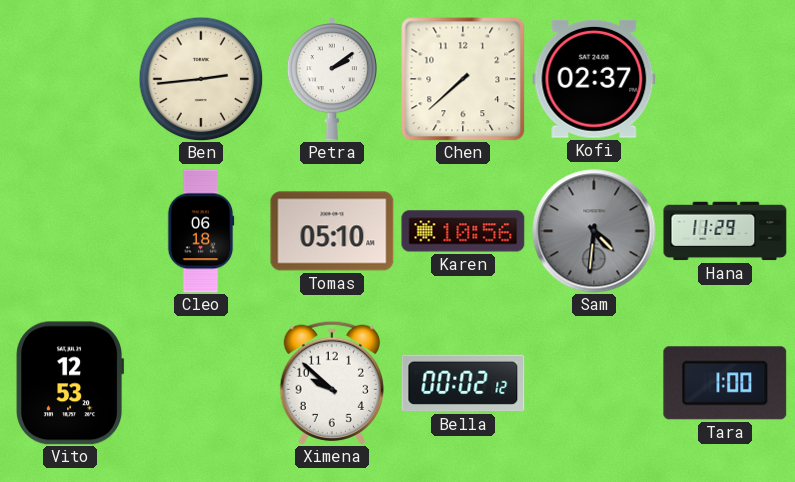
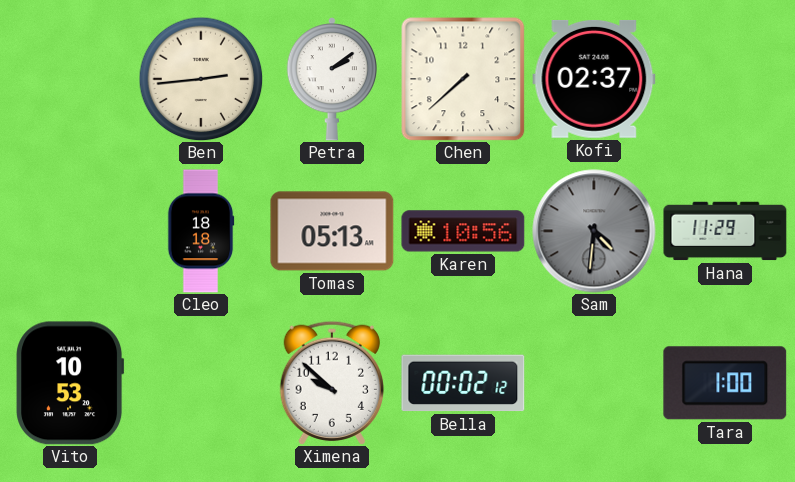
Cleo: 06:18 -> 18:18 (201, 231)
Tomas: 05:10 -> 05:13 (332, 231)
Vito: 12:53 -> 10:53 (70, 383)
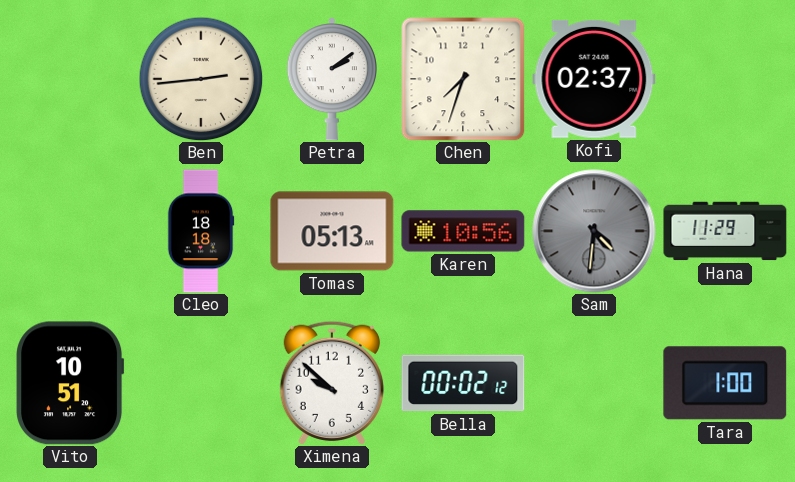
Chen: 7:38 -> 7:33 (463, 79)
Vito: 10:53 -> 10:51 (70, 383)
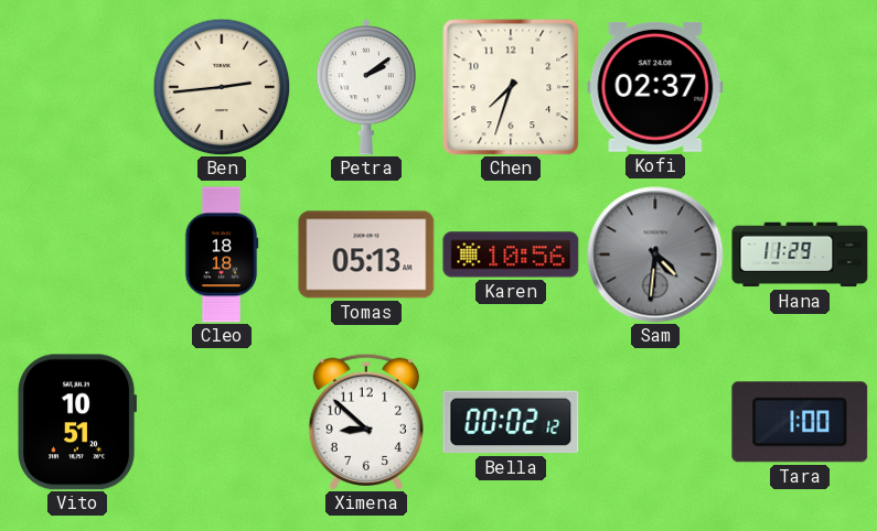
Ximena: 9:52 -> 8:52 (366, 422)
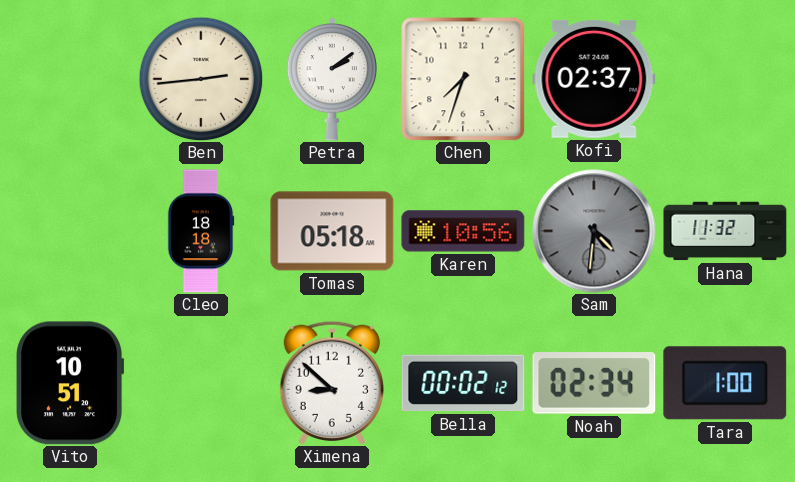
Tomas: 05:13 -> 05:18 (332, 231)
Hana: 11:29 -> 11:32 (725, 231)
Noah: none -> 02:34 (594, 383)
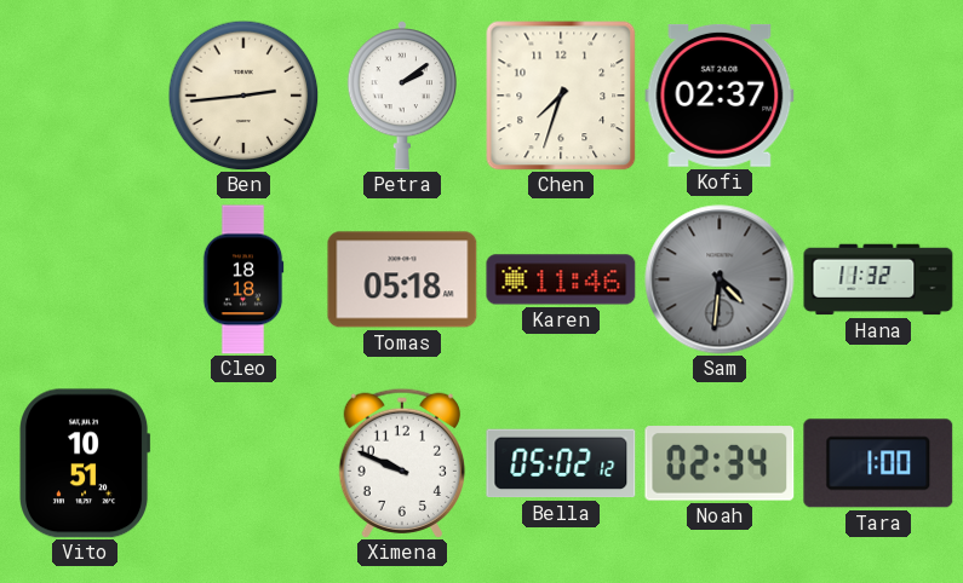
Karen: 10:56 -> 11:46 (561, 279)
Ximena: 8:52 -> 9:49 (402, 463)
Bella: 00:02 -> 05:02 (561, 463)
